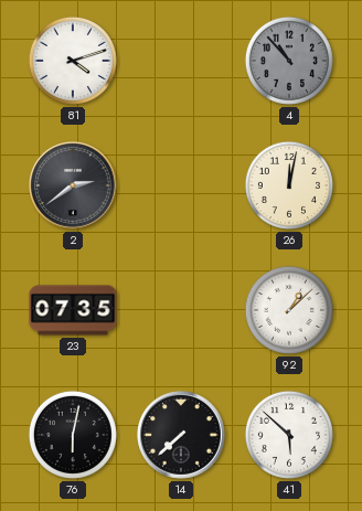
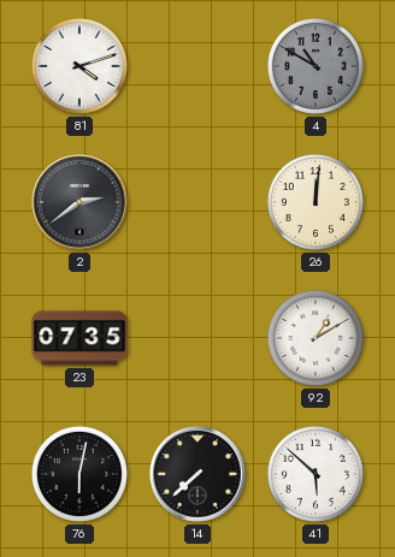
4: 10:53 -> 10:50 (316, 66)
26: 12:02 -> 12:01 (316, 202)
92: 1:08 -> 1:10 (316, 338)
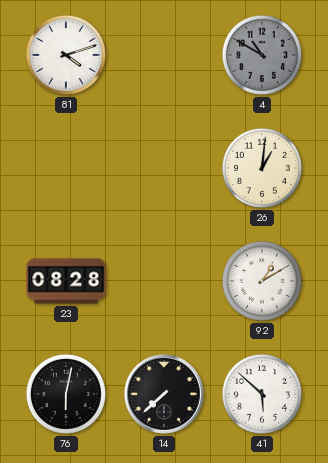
2: 2:39 -> none (81, 203)
26: 12:01 -> 1:01 (262, 168)
23: 07:35 -> 08:28 (66, 281)
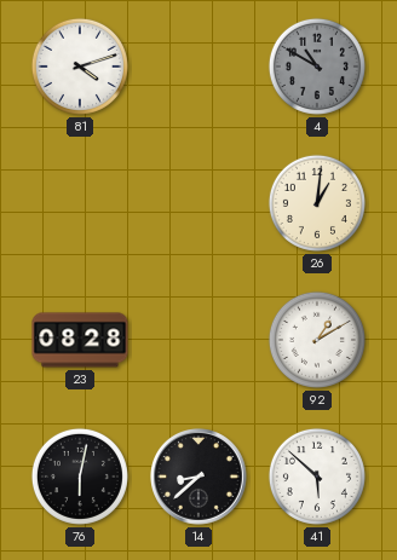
14: 7:38 -> 8:38 (200, 478)
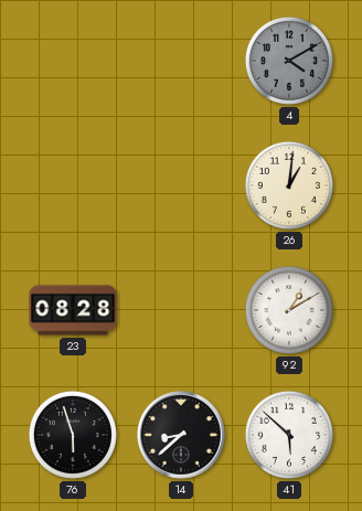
81: 4:12 -> none (80, 67)
4: 10:50 -> 4:10 (289, 61)
76: 6:02 -> 5:57 (73, 435)
